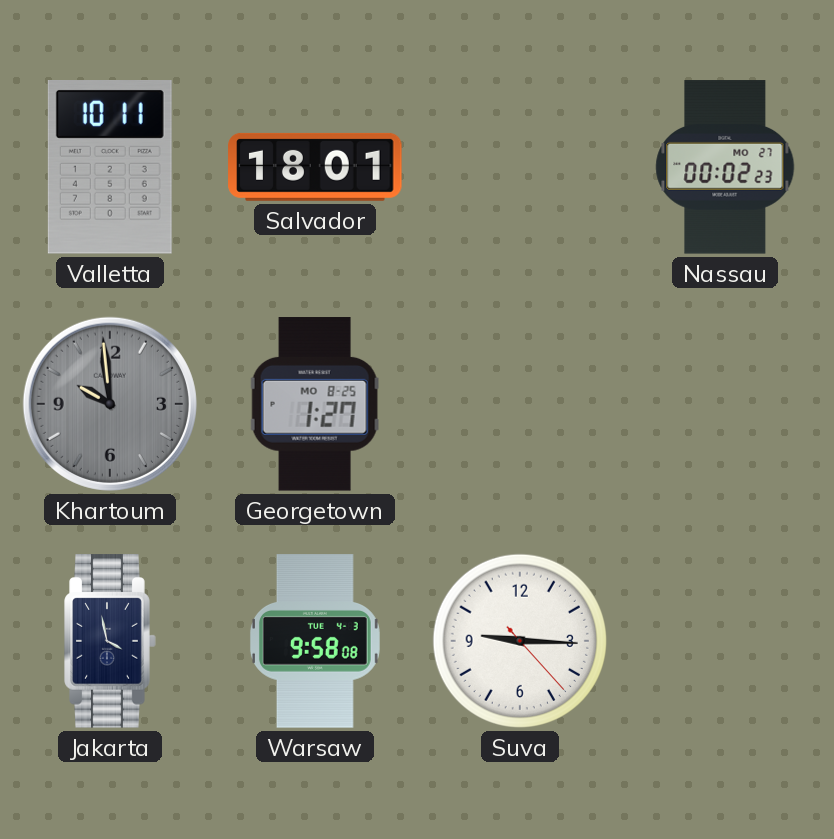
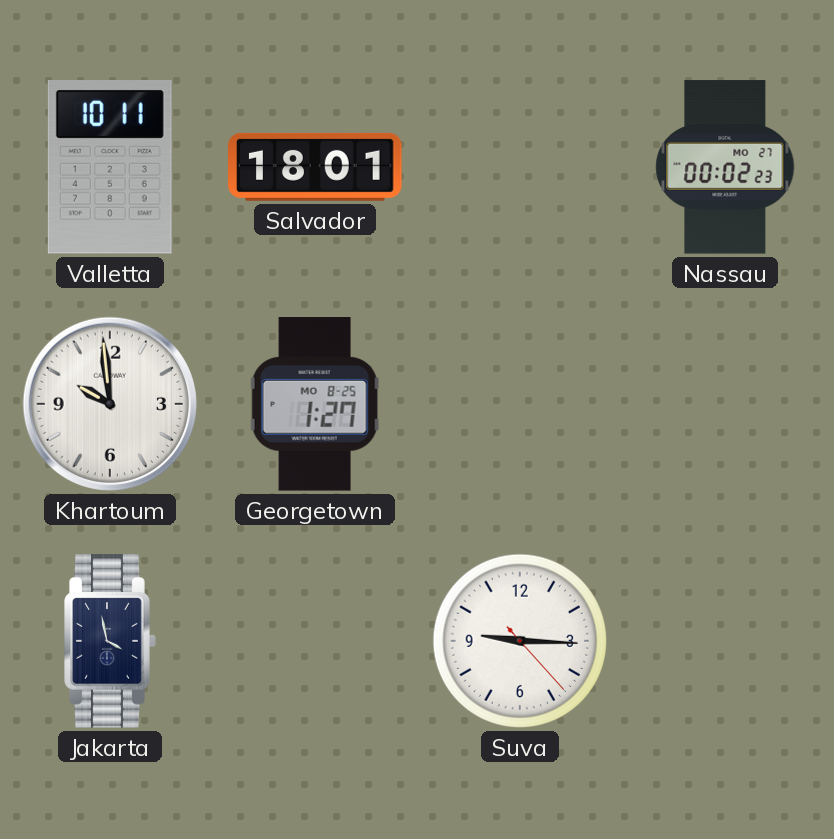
Khartoum dial: grey -> white (110, 404)
Warsaw: 9:58 -> none (315, 641)
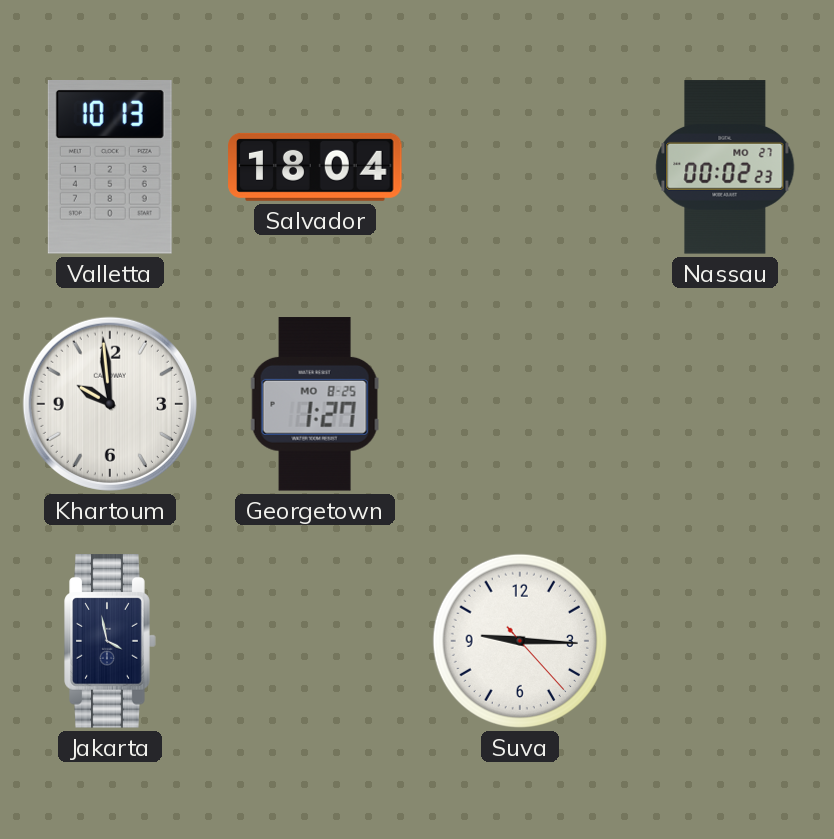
Valletta: 10:11 -> 10:13 (110, 168)
Salvador: 18:01 -> 18:04 (315, 167)
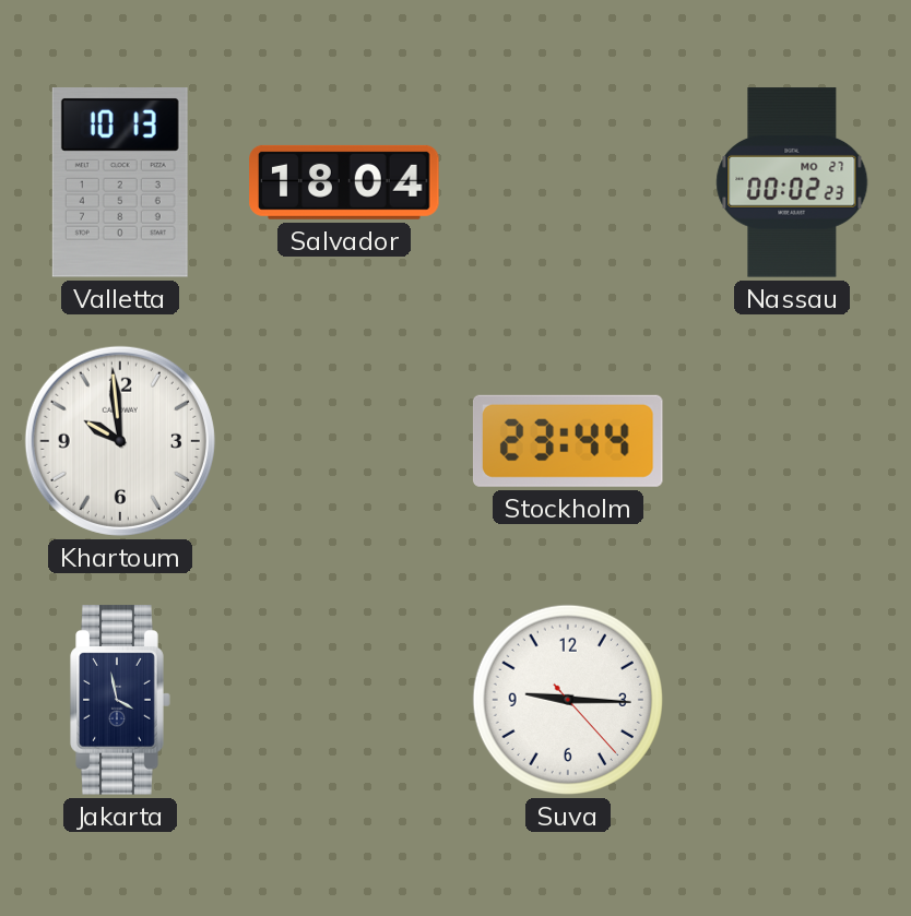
Georgetown: 1:27 -> none (315, 404)
Stockholm: none -> 23:44 (568, 441)
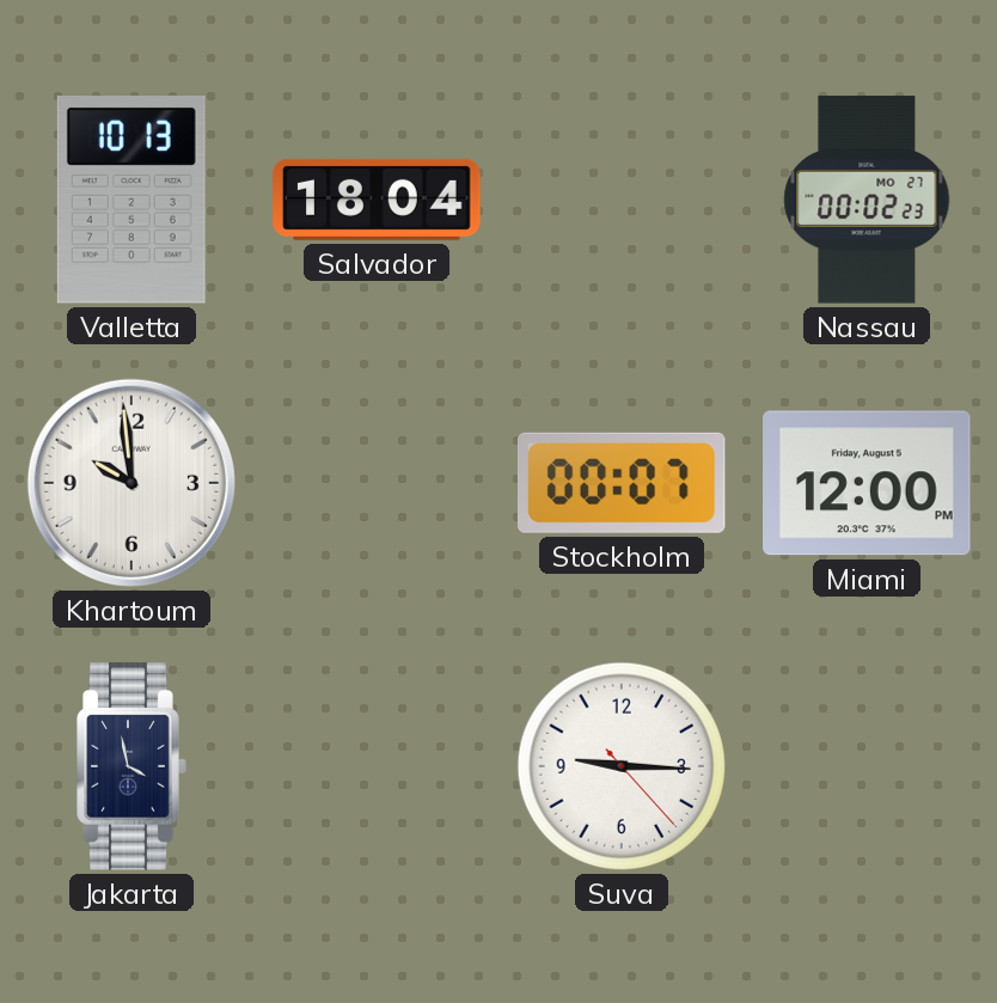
Stockholm: 23:44 -> 00:07 (622, 483)
Miami: none -> 12:00 (867, 483)
